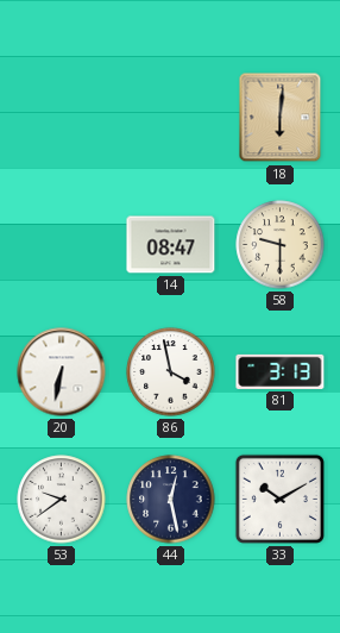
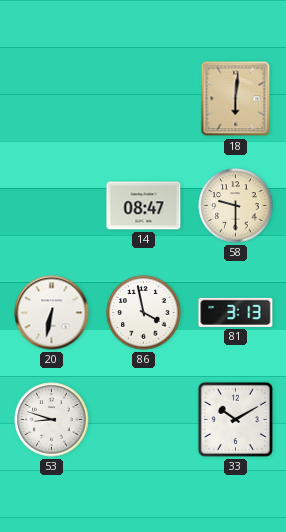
53: 9:39 -> 8:48 (52, 420)
44: 12:28 -> none (171, 500)
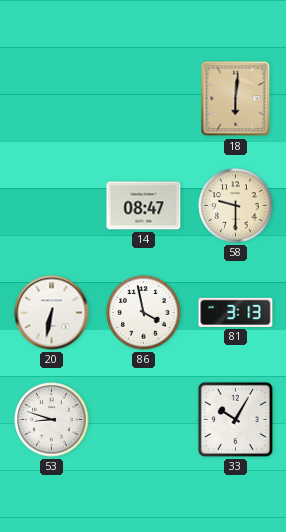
33: 10:10 -> 10:05 (235, 419)
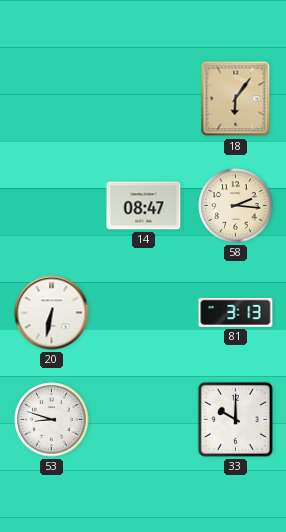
18: 6:01 -> 6:06 (236, 99)
58: 9:30 -> 2:16 (236, 206)
86: 3:58 -> none (144, 313)
33: 10:05 -> 10:00 (235, 419)
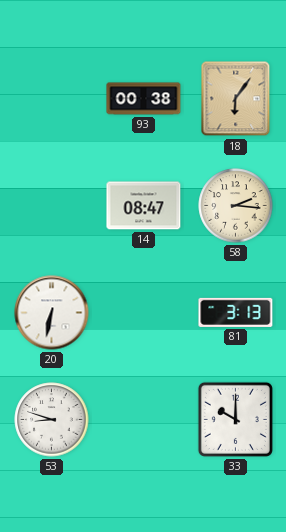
93: none -> 00:38 (144, 99)
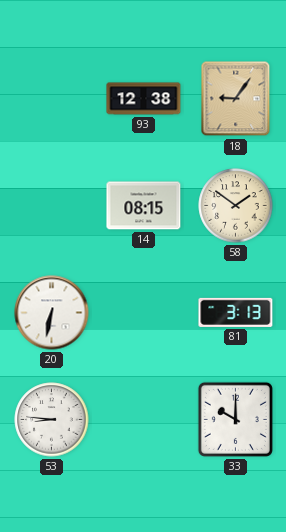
93: 00:38 -> 12:38 (144, 99)
18: 6:06 -> 9:06 (236, 99)
14: 08:47 -> 08:15 (144, 206)
58: 2:16 -> 1:51 (236, 206)
53: 8:48 -> 8:46 (52, 420)
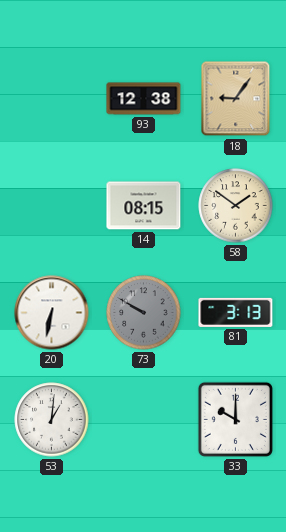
73: none -> 9:50 (144, 313)
53: 8:46 -> 1:01 (52, 420)
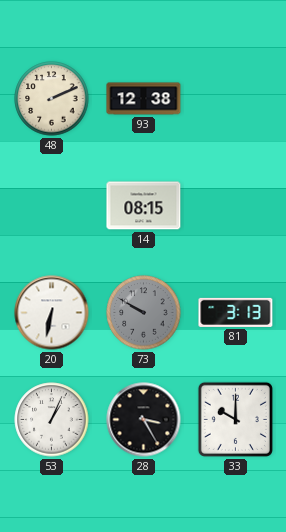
48: none -> 2:11 (52, 99)
18: 9:06 -> none (236, 99)
58: 1:51 -> none (236, 206)
53: 1:01 -> 1:04 (52, 420)
28: none -> 3:25 (144, 420)
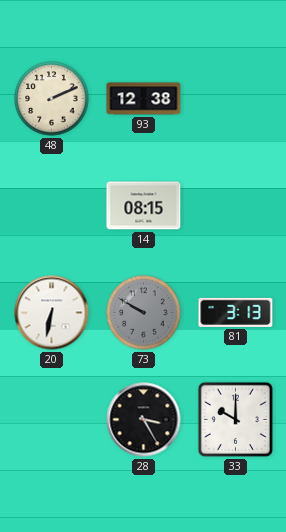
53: 1:04 -> none (52, 420)
